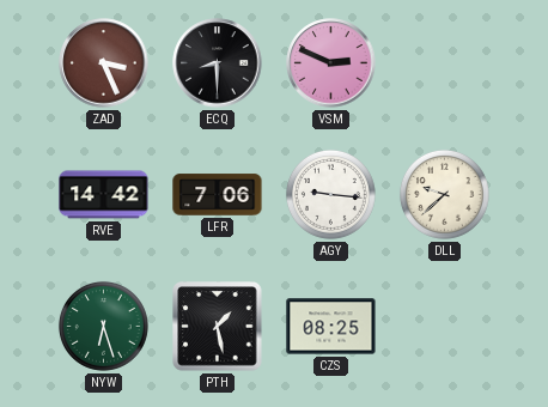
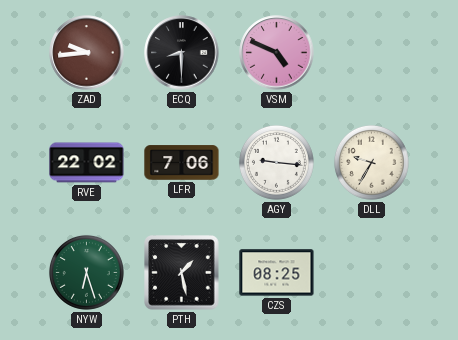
ZAD: 3:26 -> 9:44 (87, 53)
VSM: 2:49 -> 4:49 (277, 53)
RVE: 14:42 -> 22:02 (87, 163)
DLL: 9:38 -> 9:35 (372, 162)
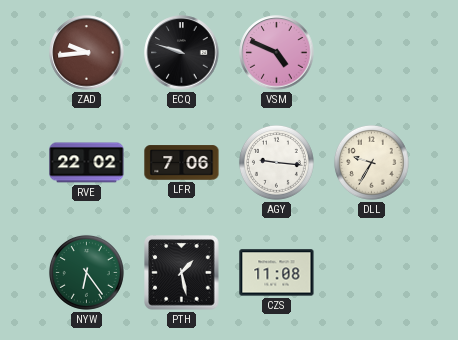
ECQ: 8:30 -> 9:48 (182, 53)
NYW: 6:27 -> 6:24 (87, 272)
CZS: 08:25 -> 11:08 (277, 273)
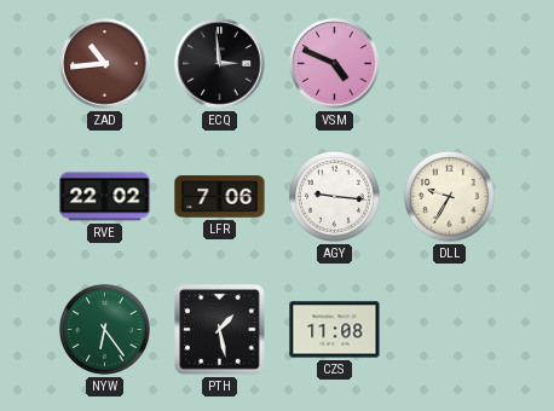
ZAD: 9:44 -> 10:44 (105, 64)
ECQ: 9:48 -> 2:59 (220, 64)
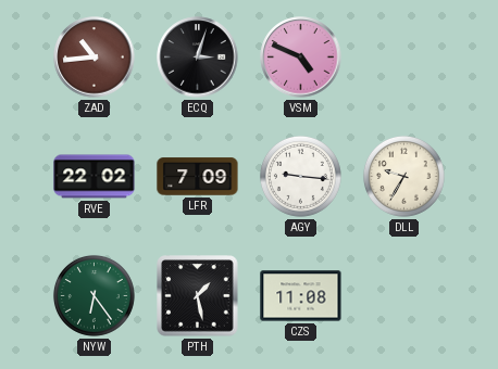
ECQ: 2:59 -> 3:03 (198, 58)
LFR: 7:06 -> 7:09 (198, 177)
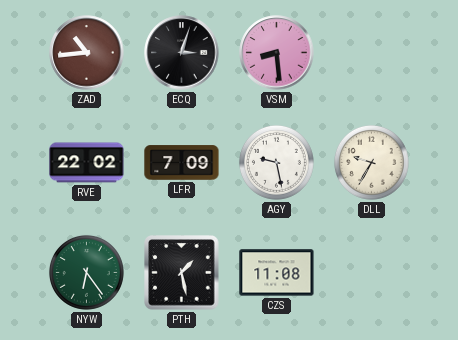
VSM: 4:49 -> 8:29 (277, 53)
AGY: 9:16 -> 9:28 (277, 162)
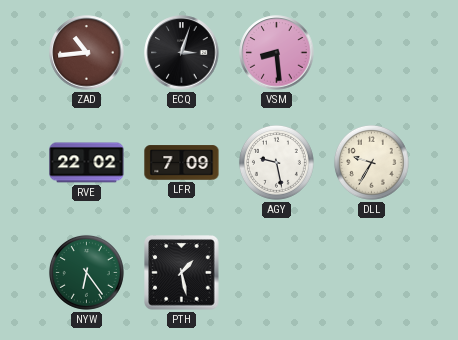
CZS: 11:08 -> none (277, 273)
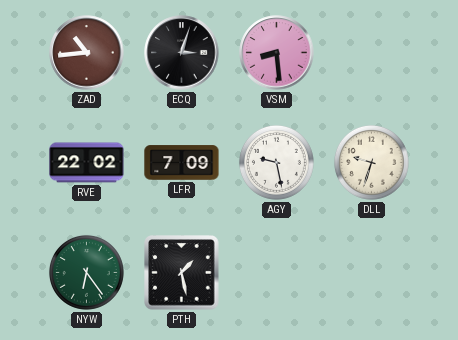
DLL: 9:35 -> 9:33 (372, 162)
